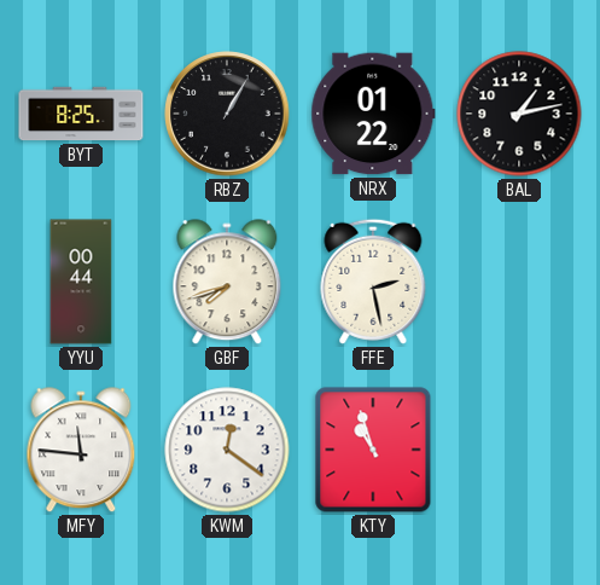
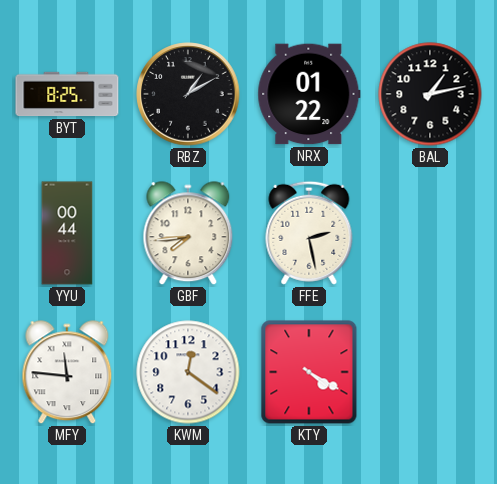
RBZ: 1:05 -> 1:10 (188, 94)
GBF: 7:42 -> 7:44 (188, 234)
KTY: 10:57 -> 4:20 (309, 372)
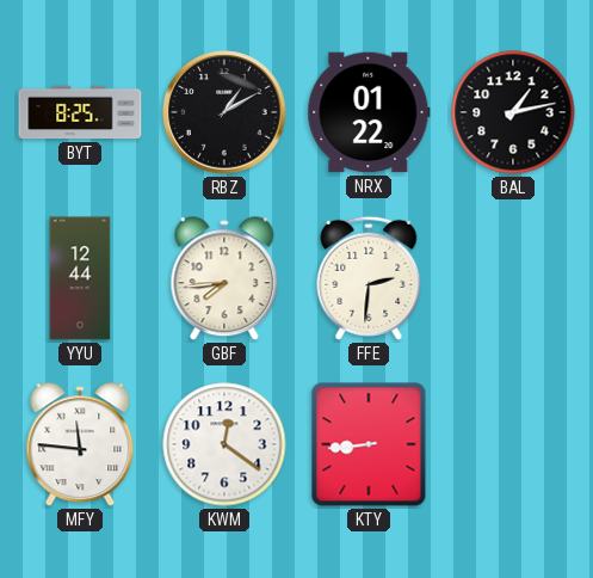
YYU: 00:44 -> 12:44 (80, 278)
FFE: 2:28 -> 2:31 (369, 278)
KTY: 4:20 -> 8:44 (369, 444)
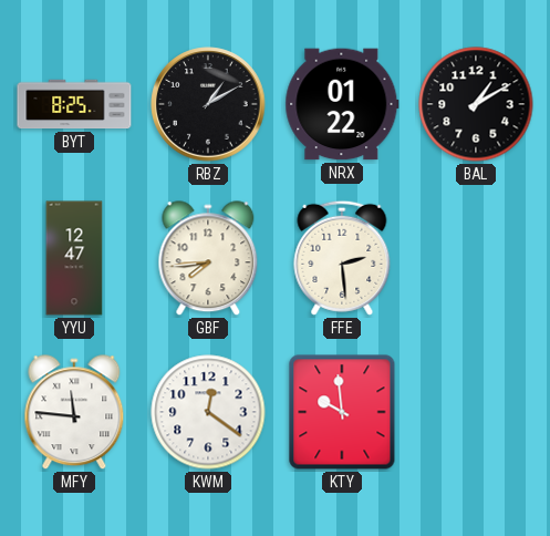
BAL: 1:13 -> 1:10 (476, 104)
YYU: 12:44 -> 12:47 (74, 258)
FFE: 2:31 -> 2:29 (342, 258)
KTY: 8:44 -> 9:59 (342, 412)
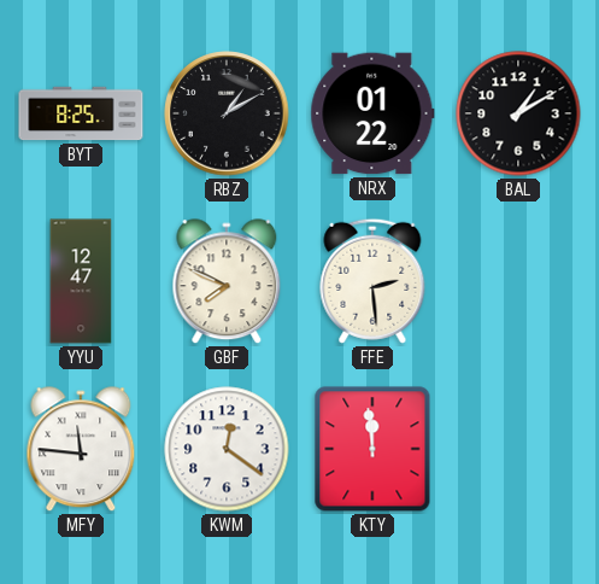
GBF: 7:44 -> 7:49 (227, 282)
KTY: 9:59 -> 11:59 (372, 449)
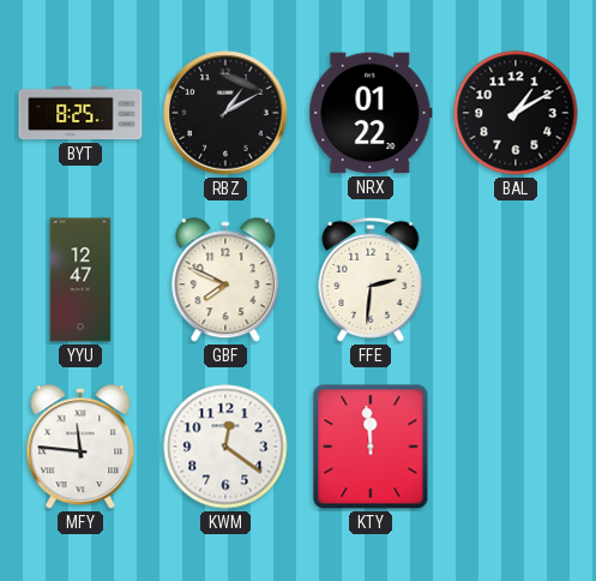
FFE: 2:29 -> 2:31 (371, 280)
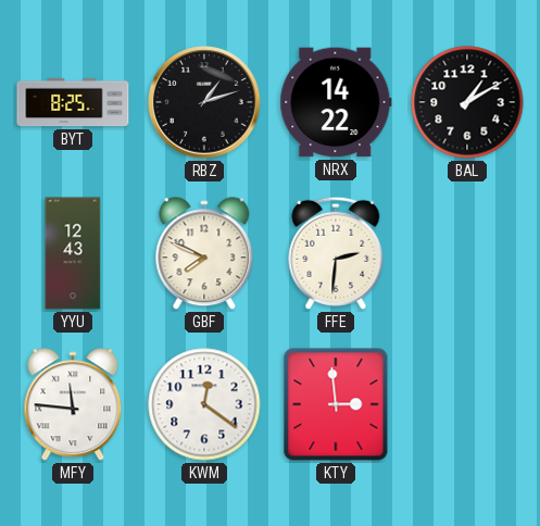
RBZ: 1:10 -> 1:12 (204, 102)
NRX: 01:22 -> 14:22 (336, 102)
YYU: 12:47 -> 12:43 (73, 253)
KTY: 11:59 -> 2:59 (336, 404)
